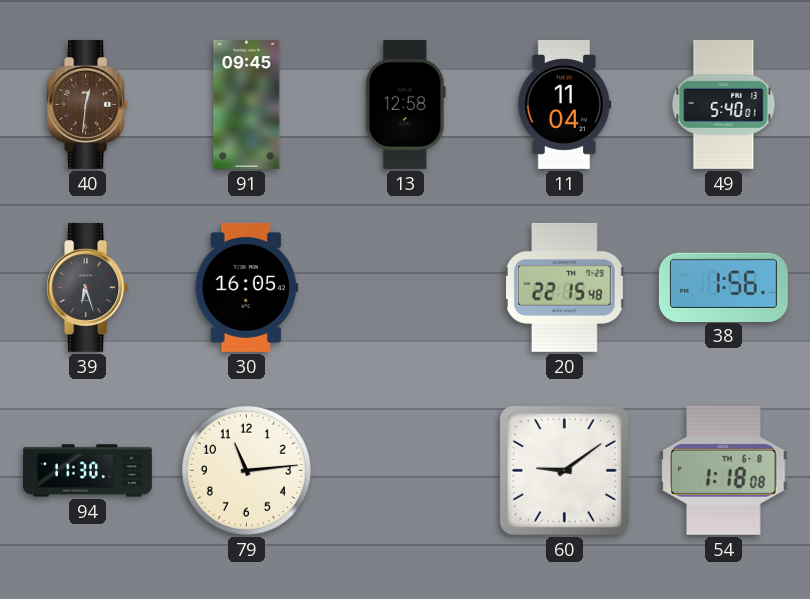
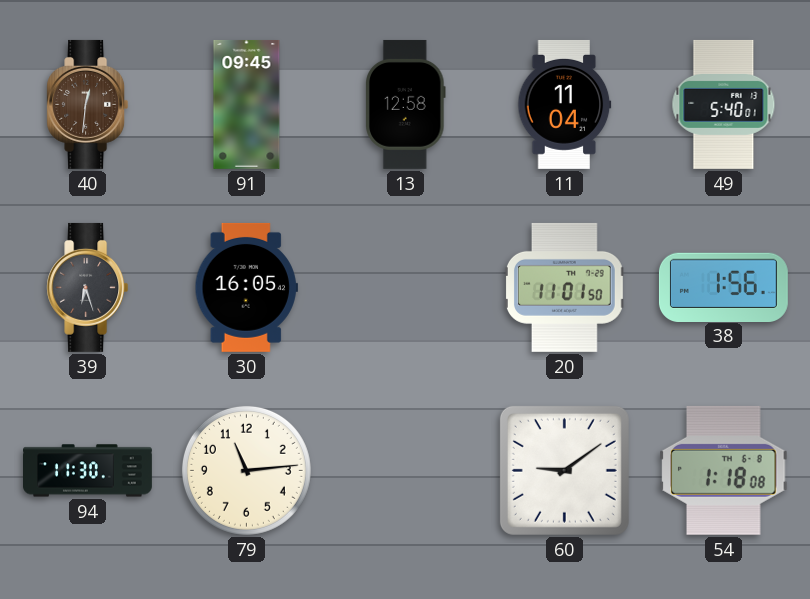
20: 22:15 -> 11:01 (564, 287)
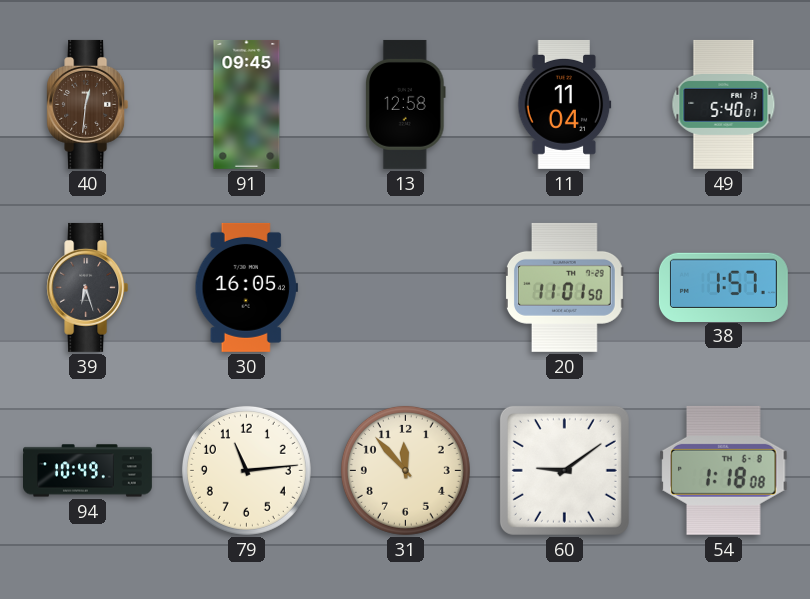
38: 1:56 -> 1:57 (723, 287)
94: 11:30 -> 10:49 (88, 471)
31: none -> 11:53 (405, 470)
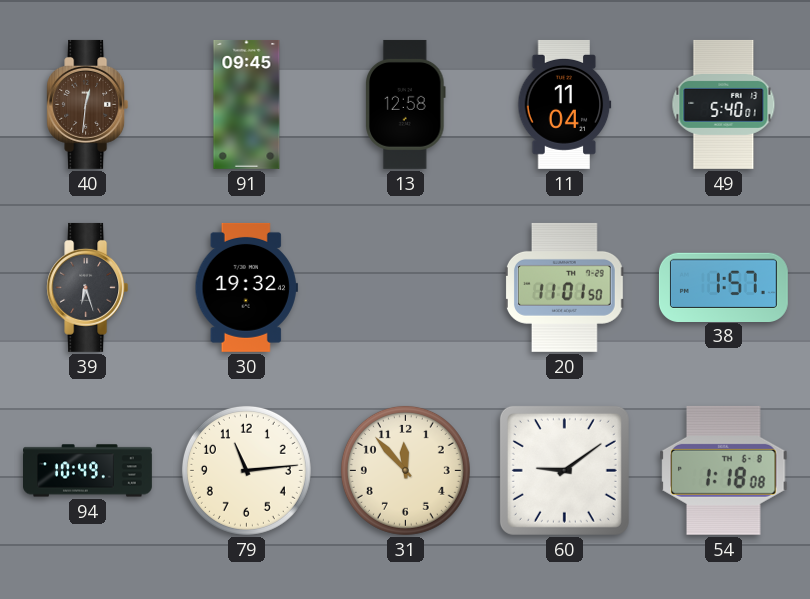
30: 16:05 -> 19:32 (246, 287)
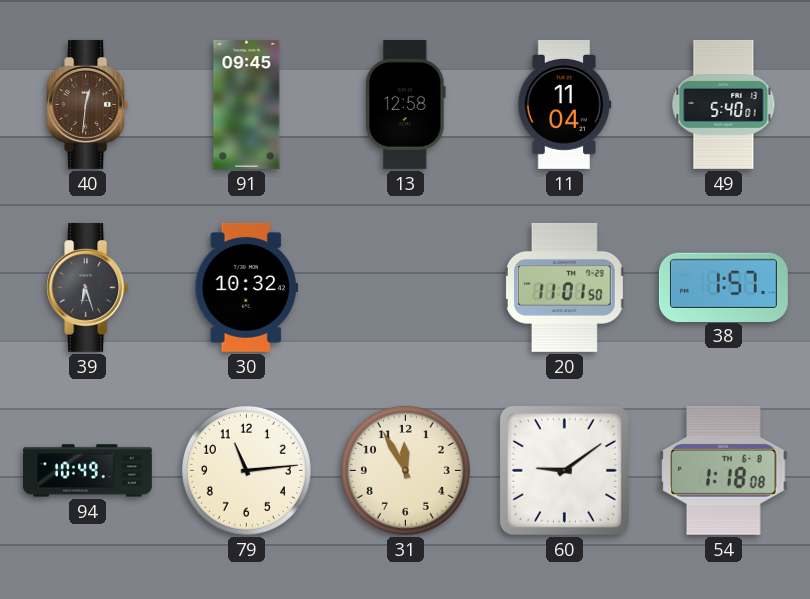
30: 19:32 -> 10:32 (246, 287)
31: 11:53 -> 11:55 (405, 470)
